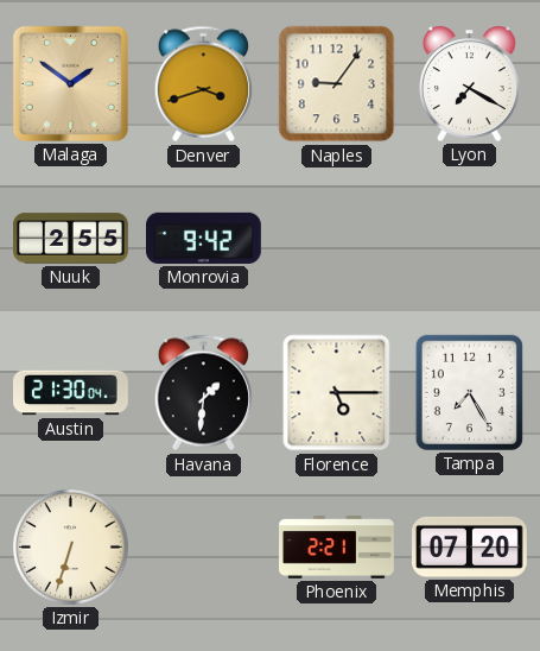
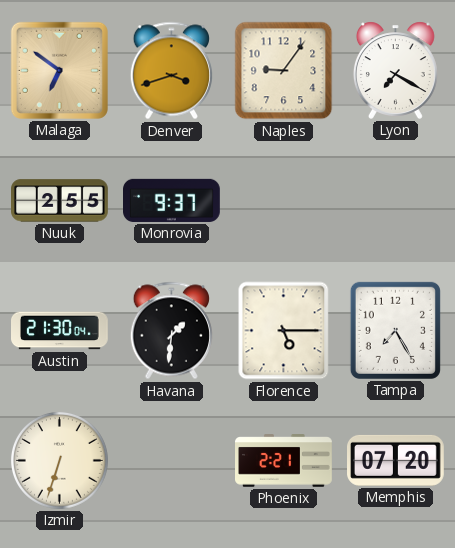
Malaga: 1:51 -> 6:51 (59, 70)
Monrovia: 9:42 -> 9:37 (172, 200)
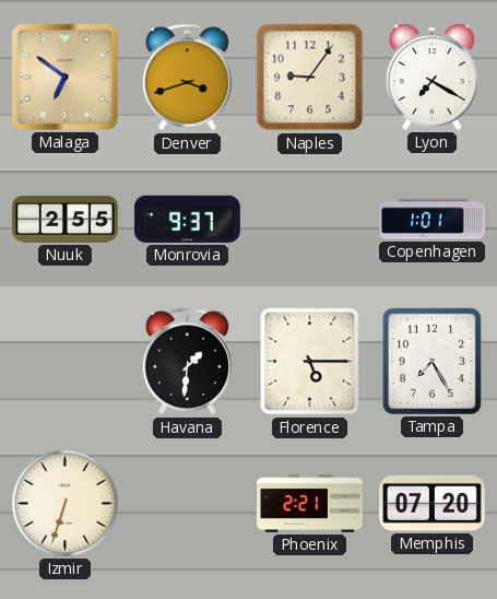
Copenhagen: none -> 1:01 (433, 220)
Austin: 21:30 -> none (60, 331)
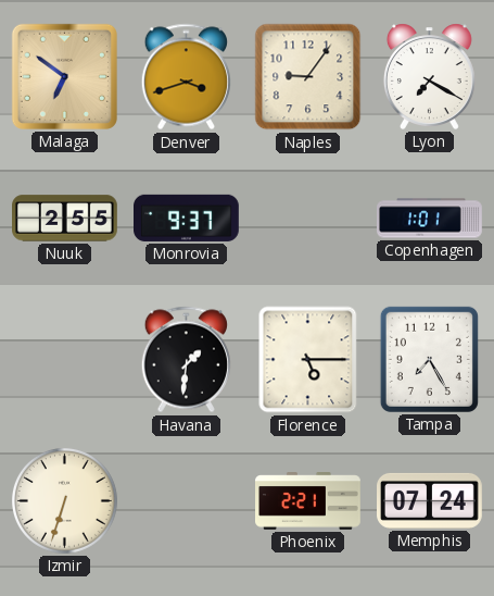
Memphis: 07:20 -> 07:24 (430, 500)
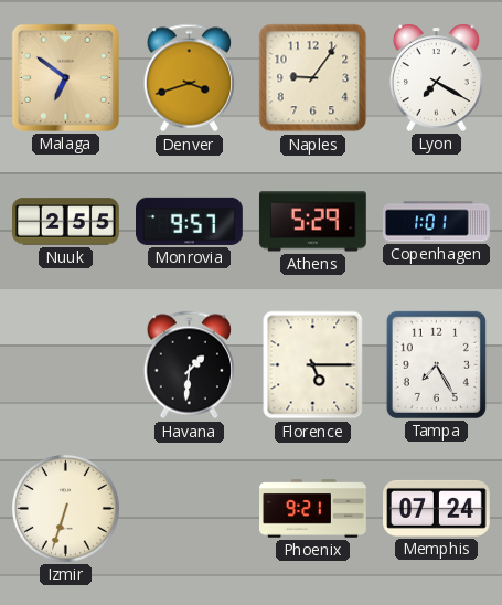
Monrovia: 9:37 -> 9:57 (190, 221)
Athens: none -> 5:29 (312, 222)
Phoenix: 2:21 -> 9:21 (313, 509)
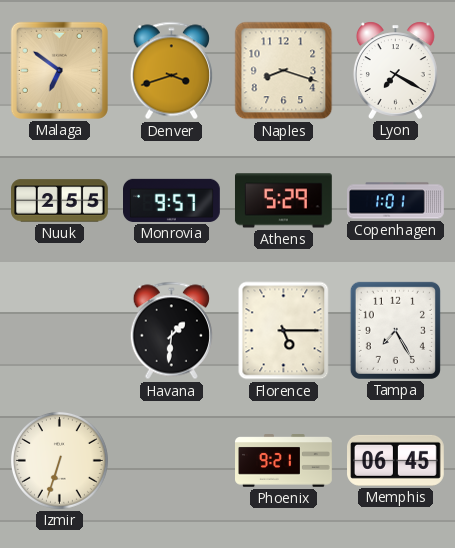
Naples: 9:06 -> 8:18 (284, 71)
Memphis: 07:24 -> 06:45 (396, 460)
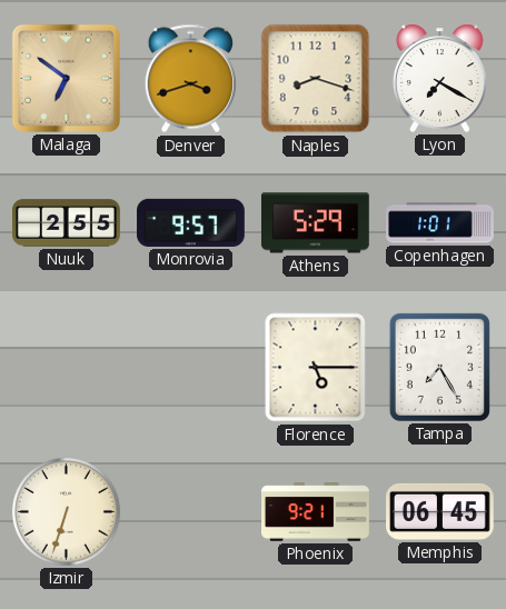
Havana: 1:31 -> none (171, 331)
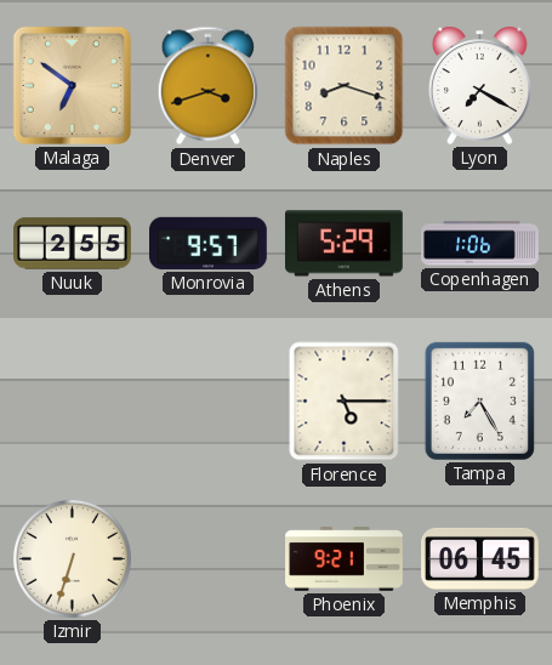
Copenhagen: 1:01 -> 1:06 (480, 244)
